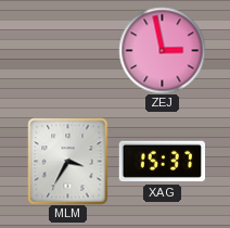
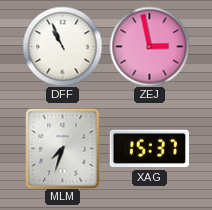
DFF: none -> 10:56 (62, 46)
MLM: 3:35 -> 7:33 (63, 148)
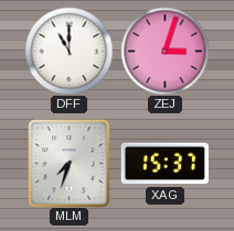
DFF: 10:56 -> 11:00 (68, 51)
ZEJ: 2:58 -> 3:03 (164, 51)
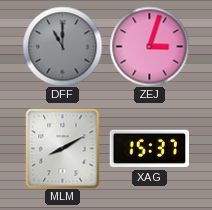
DFF dial: white -> grey (62, 46)
MLM: 7:33 -> 8:10 (63, 148)
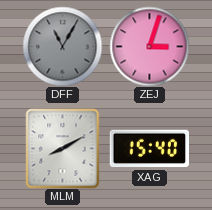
DFF: 11:00 -> 11:05 (62, 46)
XAG: 15:37 -> 15:40 (149, 149)
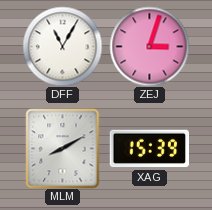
DFF dial: grey -> white (62, 46)
XAG: 15:40 -> 15:39 (149, 149)
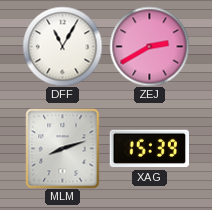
ZEJ: 3:03 -> 2:40 (149, 46)
MLM: 8:10 -> 8:12 (63, 148)
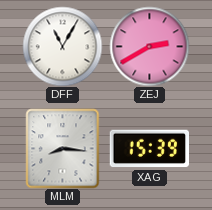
MLM: 8:12 -> 8:16 (63, 148)
